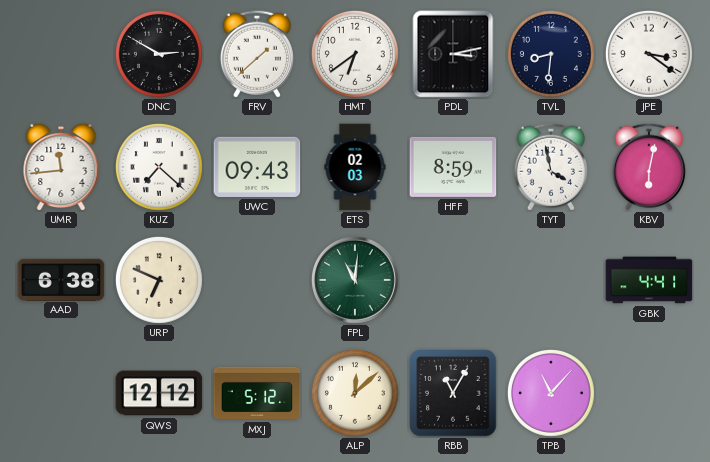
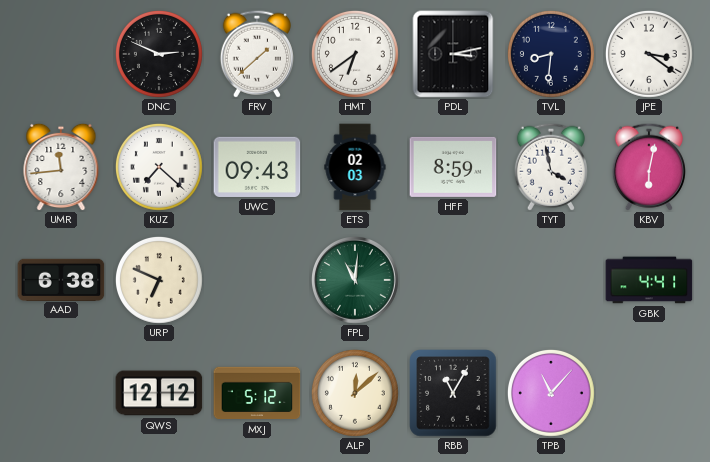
DNC: 2:50 -> 2:49 (159, 54)
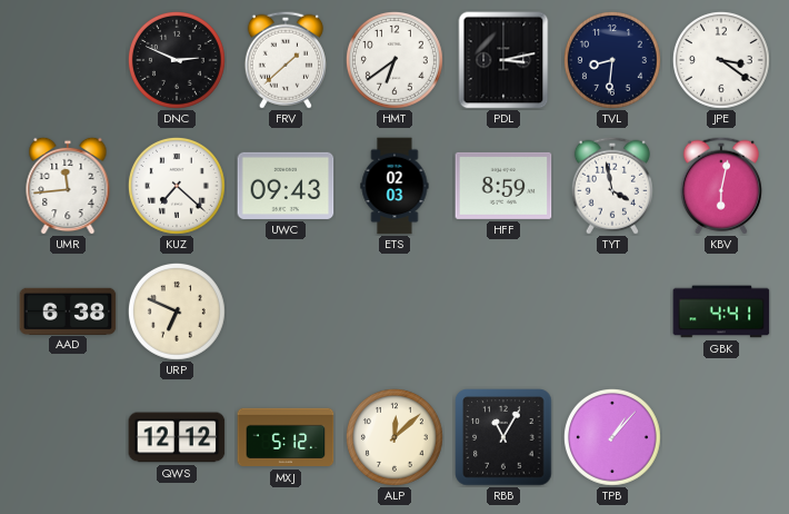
FPL: 11:01 -> none (356, 281)
TPB: 11:07 -> 1:07 (612, 437)
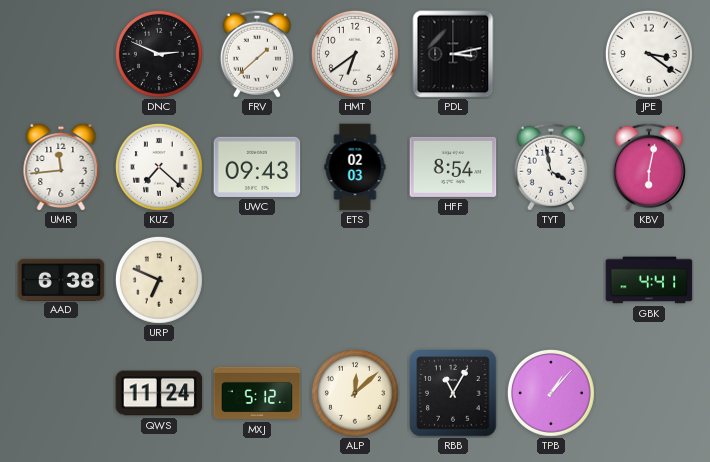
TVL: 8:31 -> none (612, 60)
HFF: 8:59 -> 8:54 (453, 167)
QWS: 12:12 -> 11:24 (159, 393)
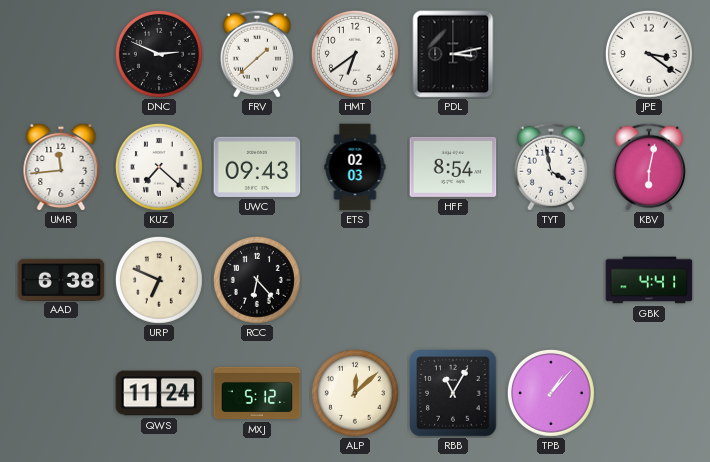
RCC: none -> 6:23 (257, 280)
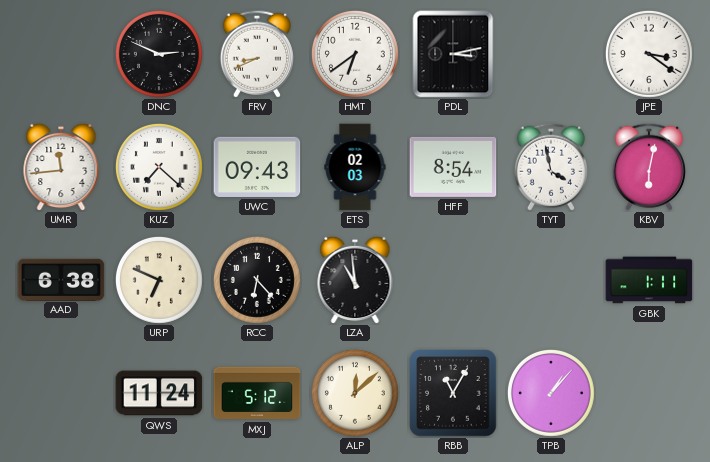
FRV: 1:38 -> 8:41 (257, 54)
LZA: none -> 10:59 (355, 280)
GBK: 4:41 -> 1:11 (649, 280)
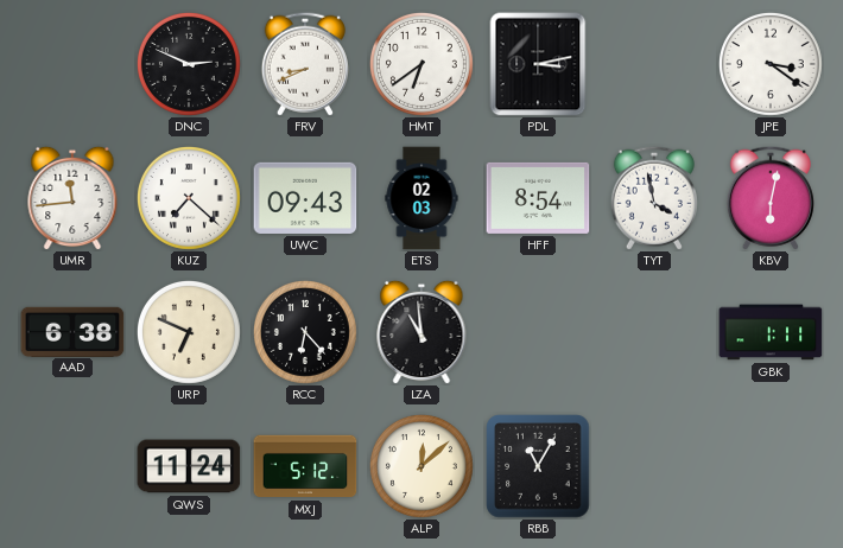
TPB: 1:07 -> none (551, 393)
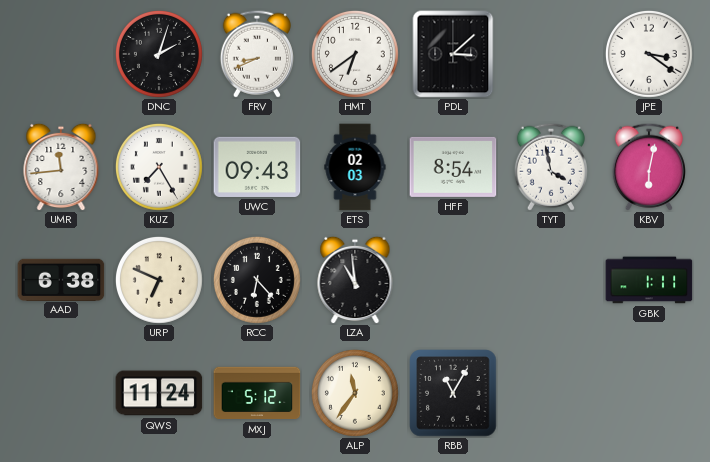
DNC: 2:49 -> 2:03 (159, 54)
PDL: 3:13 -> 3:08 (453, 54)
KUZ: 7:22 -> 7:25 (159, 167)
ALP: 12:08 -> 11:36 (355, 393)
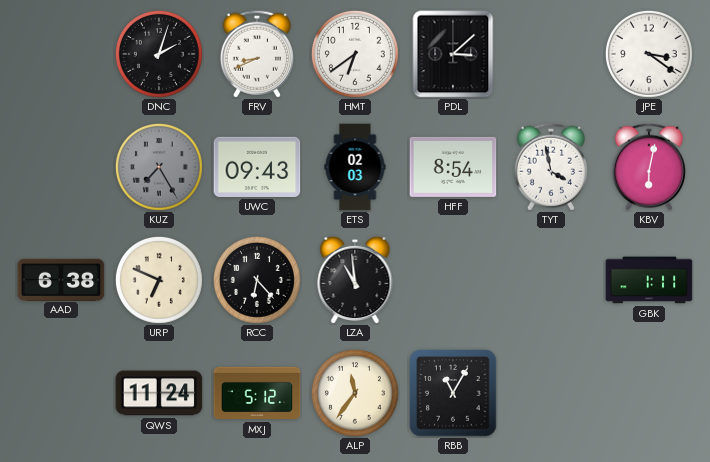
UMR: 11:44 -> none (61, 167)
KUZ dial: white -> grey (159, 167)
